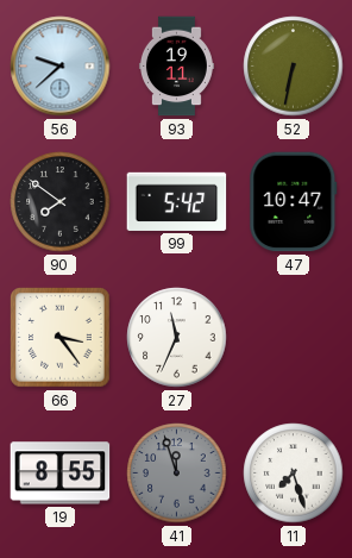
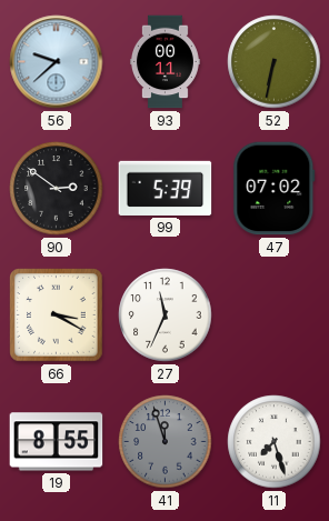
93: 19:11 -> 00:11 (164, 62)
90: 7:51 -> 2:51 (57, 189)
99: 5:42 -> 5:39 (166, 188)
47: 10:47 -> 07:02 (275, 189)
66: 3:24 -> 3:20 (57, 315)
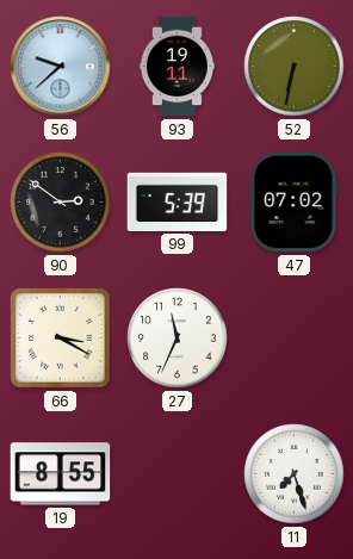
93: 00:11 -> 19:11 (176, 67)
41: 11:57 -> none (166, 442)
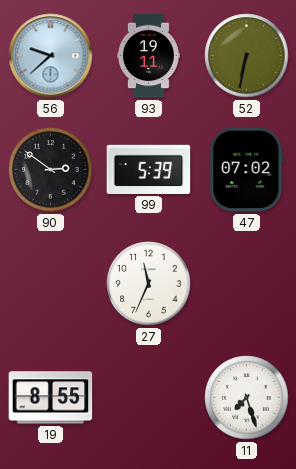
66: 3:20 -> none (61, 338)
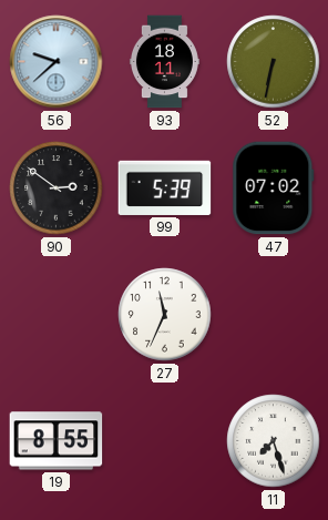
93: 19:11 -> 18:11 (164, 62)
